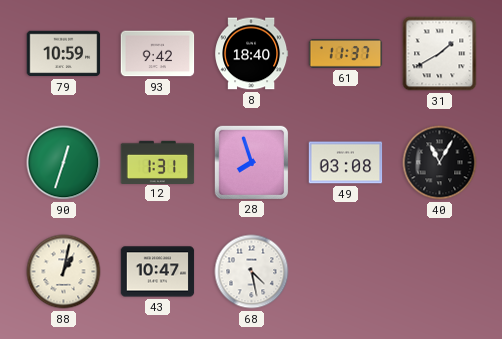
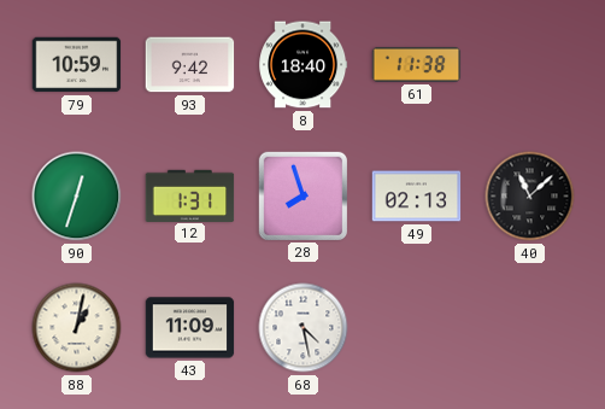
61: 11:37 -> 11:38 (417, 65)
31: 1:40 -> none (440, 54)
49: 03:08 -> 02:13 (417, 197)
40: 11:05 -> 11:08 (530, 197)
43: 10:47 -> 11:09 (190, 328)
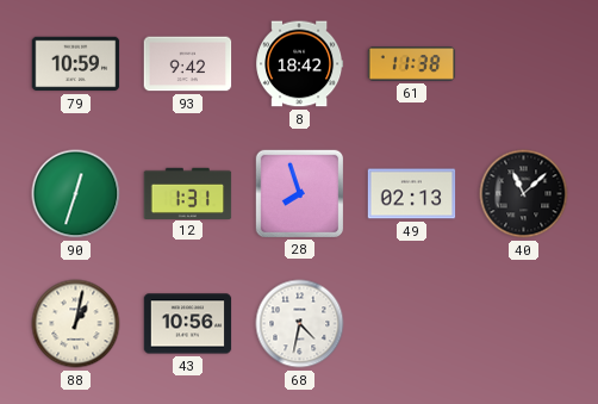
8: 18:40 -> 18:42 (300, 64)
43: 11:09 -> 10:56 (188, 324)
68: 4:28 -> 4:32 (300, 324)
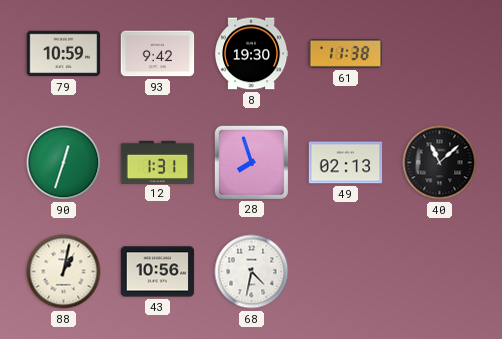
8: 18:42 -> 19:30 (252, 54)
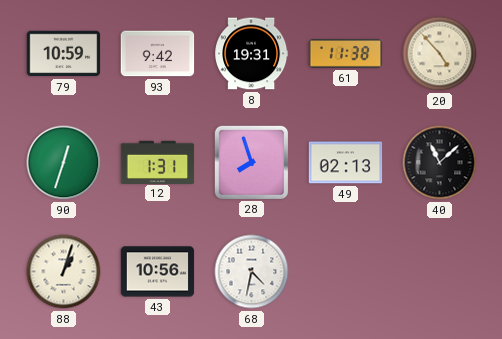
8: 19:30 -> 19:31 (252, 54)
20: none -> 4:53 (440, 54)
88: 1:02 -> 1:03 (64, 272)
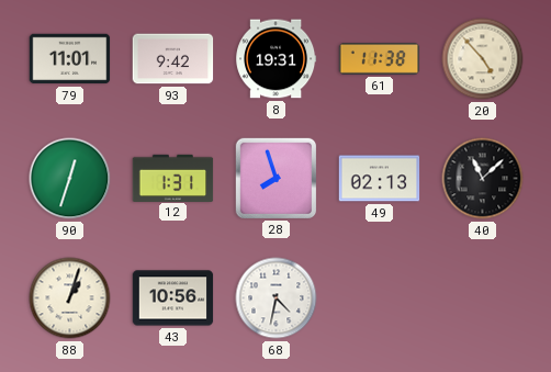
79: 10:59 -> 11:01 (70, 59)
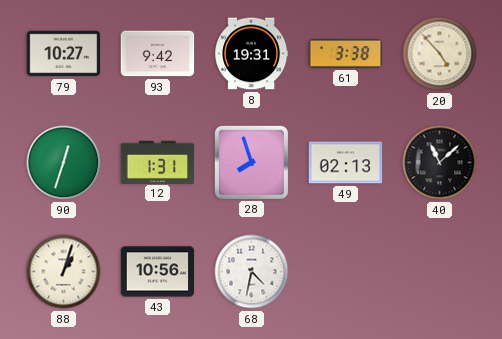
79: 11:01 -> 10:27 (64, 54)
61: 11:38 -> 3:38 (346, 54)
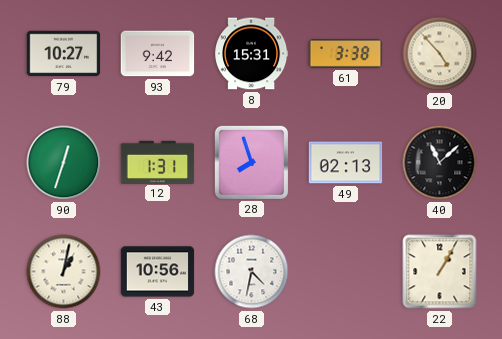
8: 19:31 -> 15:31 (252, 54)
88: 1:03 -> 1:02 (64, 272)
22: none -> 1:05 (440, 272)
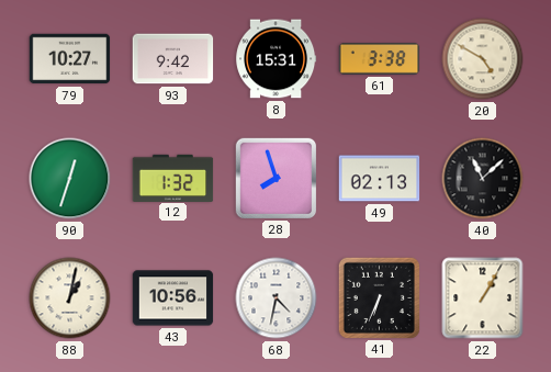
20: 4:53 -> 4:50 (483, 59)
12: 1:31 -> 1:32 (173, 178)
41: none -> 6:34 (379, 297)
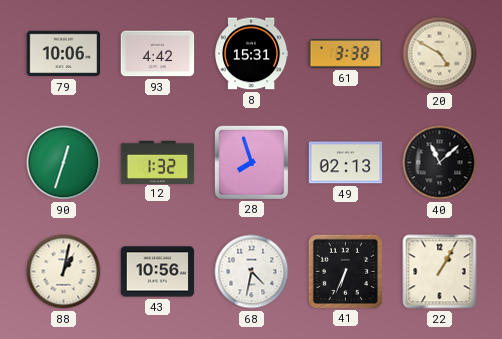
79: 10:27 -> 10:06 (64, 54)
93: 9:42 -> 4:42 (158, 54)
